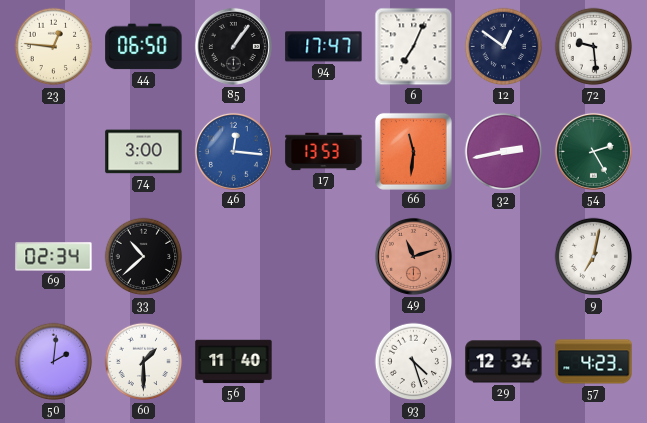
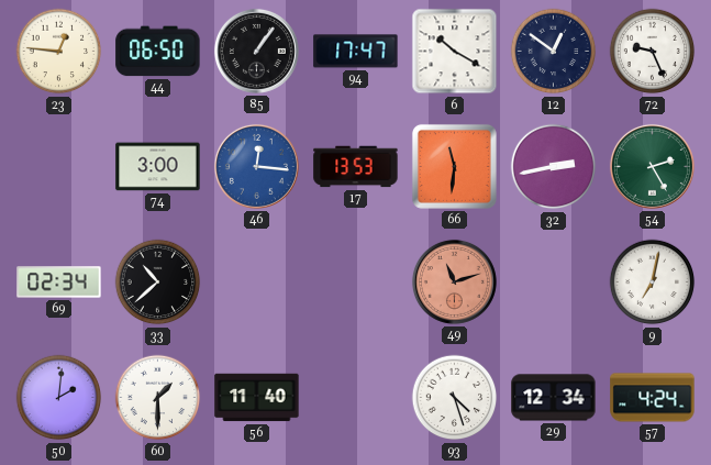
6: 7:04 -> 10:20 (455, 52)
72: 9:29 -> 9:26 (653, 52)
57: 4:23 -> 4:24 (653, 398)
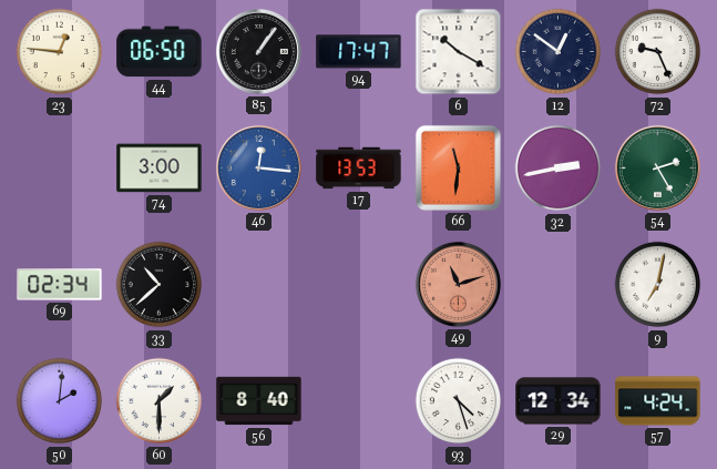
56: 11:40 -> 8:40 (259, 401)
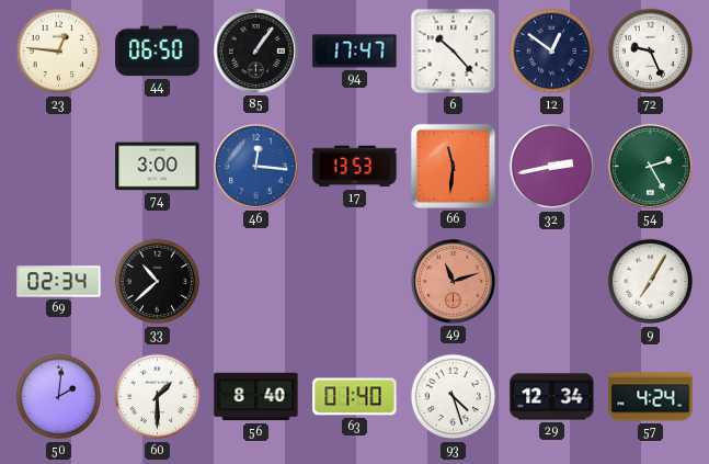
6: 10:20 -> 10:23 (454, 52)
9: 7:02 -> 7:05 (651, 282)
63: none -> 01:40 (355, 397)
